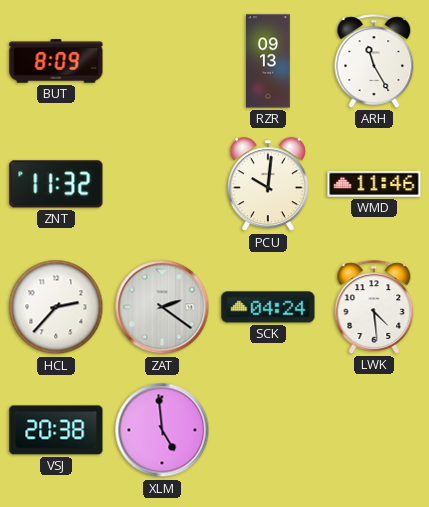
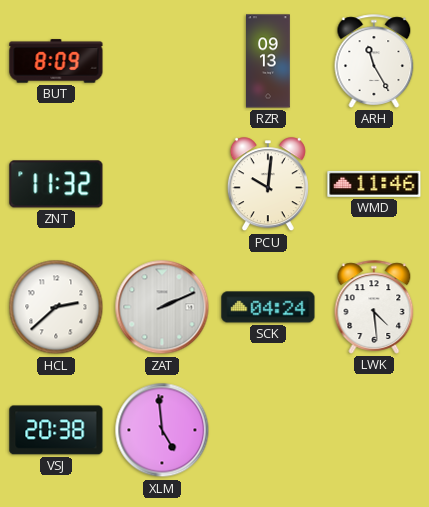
HCL: 2:37 -> 2:38 (56, 307)
ZAT: 2:21 -> 2:11 (162, 307)
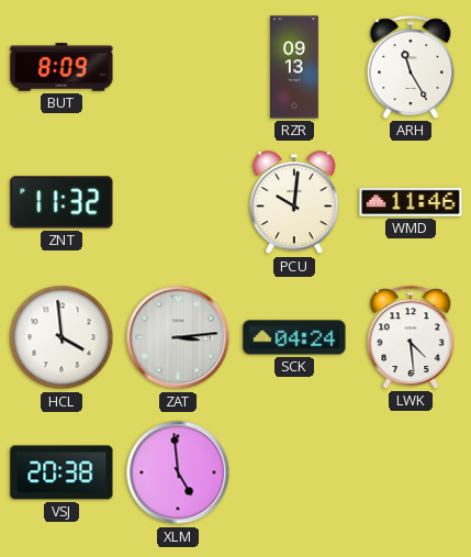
HCL: 2:38 -> 3:59 (61, 337)
ZAT: 2:11 -> 3:14 (178, 337)
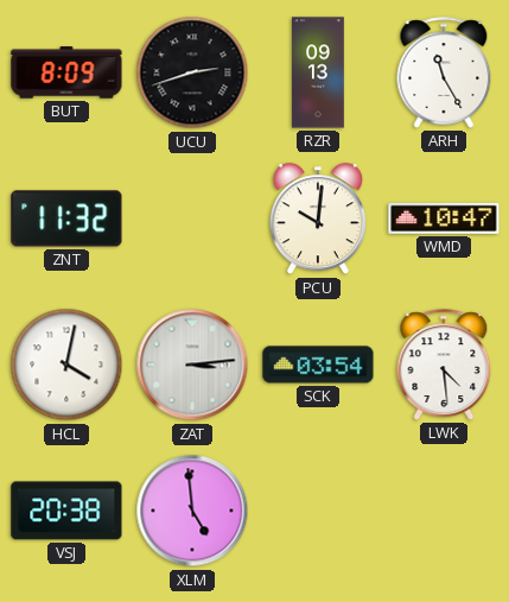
UCU: none -> 2:42 (192, 72)
WMD: 11:46 -> 10:47 (444, 218)
HCL: 3:59 -> 4:02 (66, 365)
SCK: 04:24 -> 03:54 (318, 365)
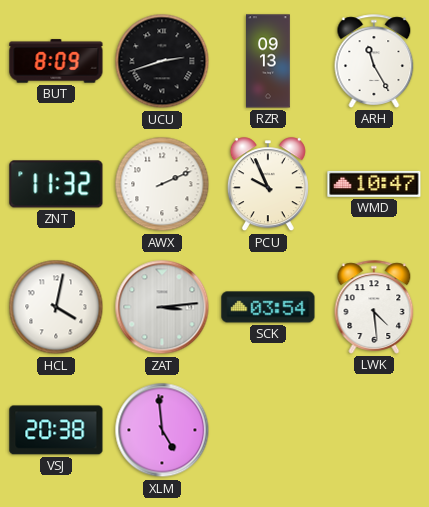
AWX: none -> 2:11 (162, 184)
PCU: 10:01 -> 9:56 (268, 185)
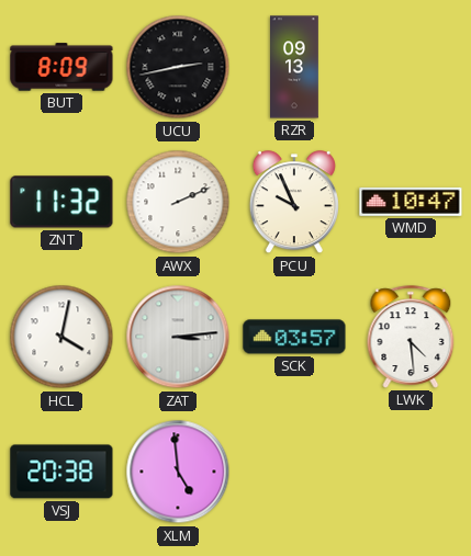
UCU: 2:42 -> 2:43 (178, 67)
ARH: 11:25 -> none (374, 61)
SCK: 03:54 -> 03:57 (294, 337)
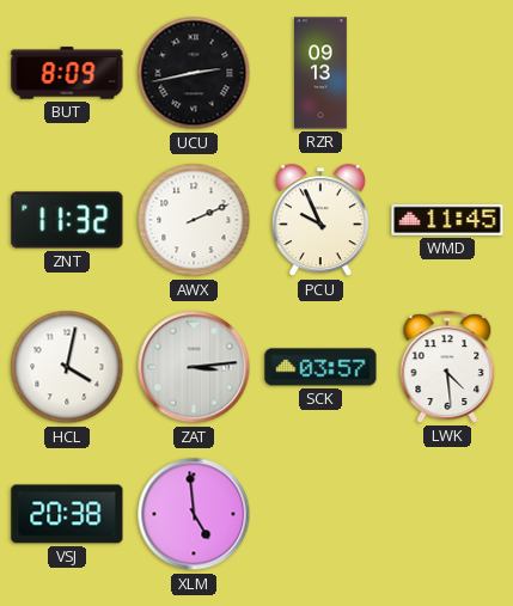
WMD: 10:47 -> 11:45 (447, 220)
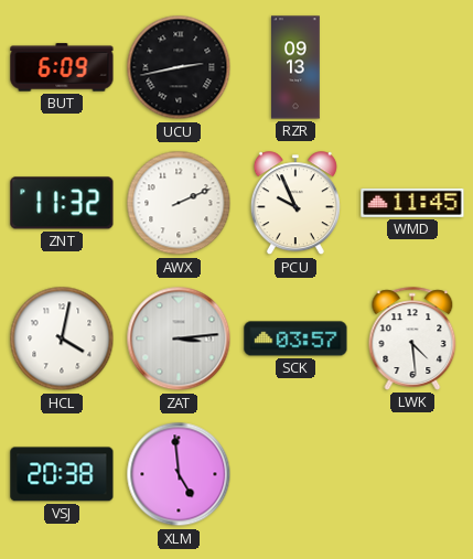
BUT: 8:09 -> 6:09 (62, 67)
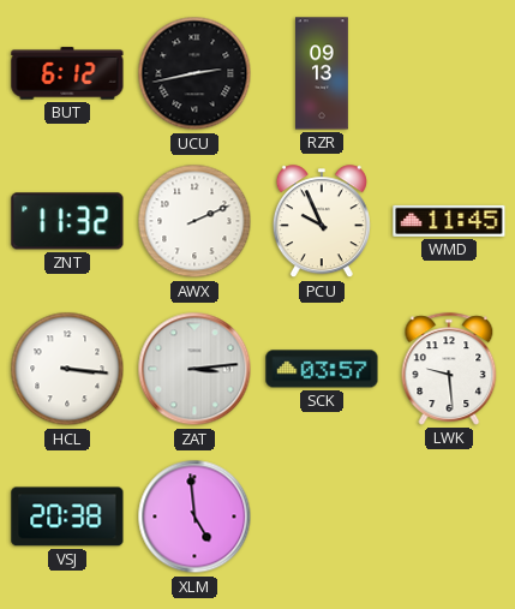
BUT: 6:09 -> 6:12 (67, 73)
HCL: 4:02 -> 3:16 (67, 369)
LWK: 4:29 -> 9:29 (449, 369)
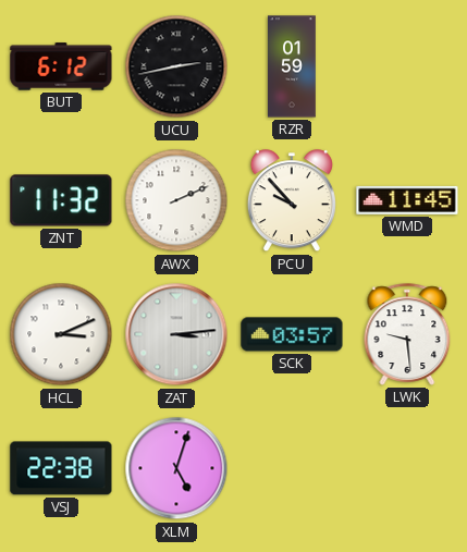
RZR: 09:13 -> 01:59 (292, 66)
PCU: 9:56 -> 9:53 (292, 201)
HCL: 3:16 -> 3:11 (61, 334)
VSJ: 20:38 -> 22:38 (61, 468)
XLM: 4:59 -> 5:03 (176, 468)
